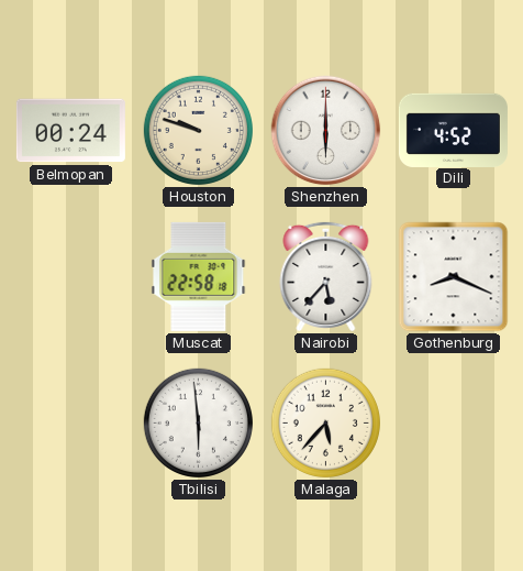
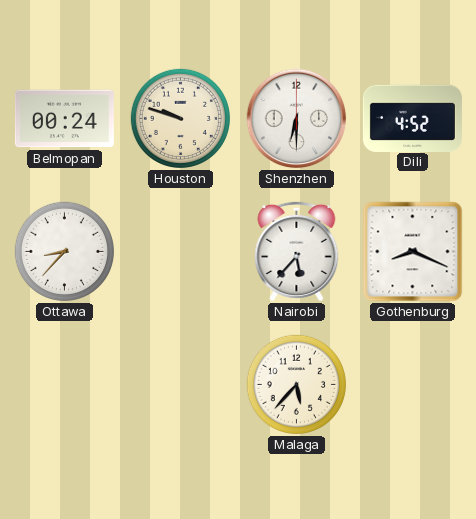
Shenzhen: 6:00 -> 6:30 (297, 119)
Ottawa: none -> 8:37 (64, 251)
Muscat: 22:58 -> none (199, 276)
Tbilisi: 5:59 -> none (198, 422)
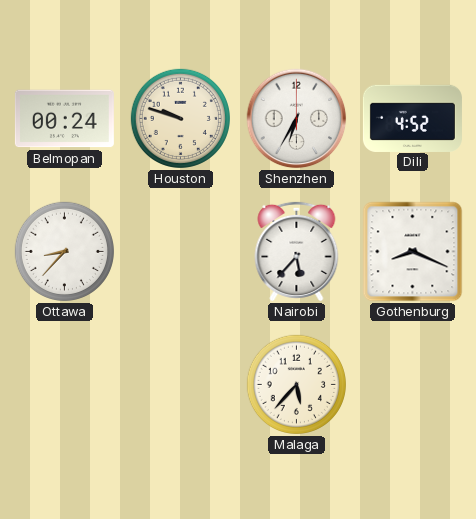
Shenzhen: 6:30 -> 6:35 (297, 119)
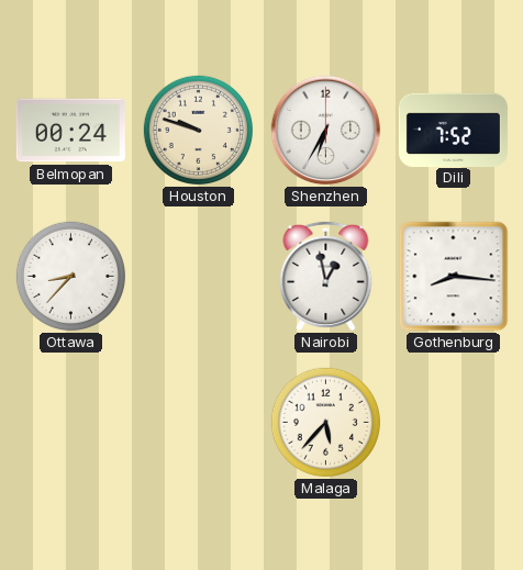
Dili: 4:52 -> 7:52 (453, 130)
Nairobi: 5:37 -> 12:58 (326, 276)
Gothenburg: 8:19 -> 8:16 (454, 277)
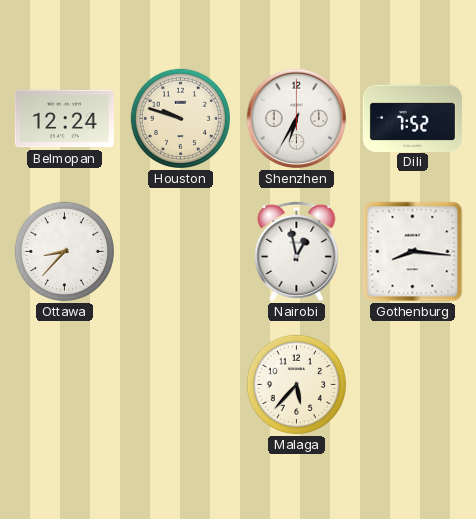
Belmopan: 00:24 -> 12:24 (64, 119)
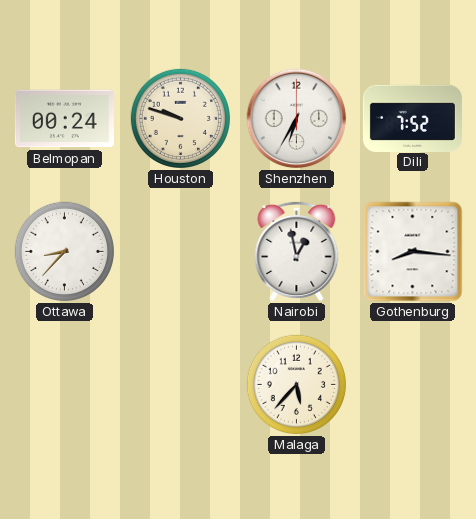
Belmopan: 12:24 -> 00:24 (64, 119)
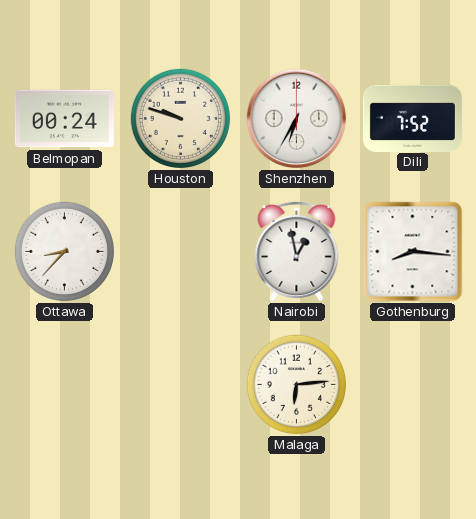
Malaga: 5:37 -> 6:14 (296, 384)
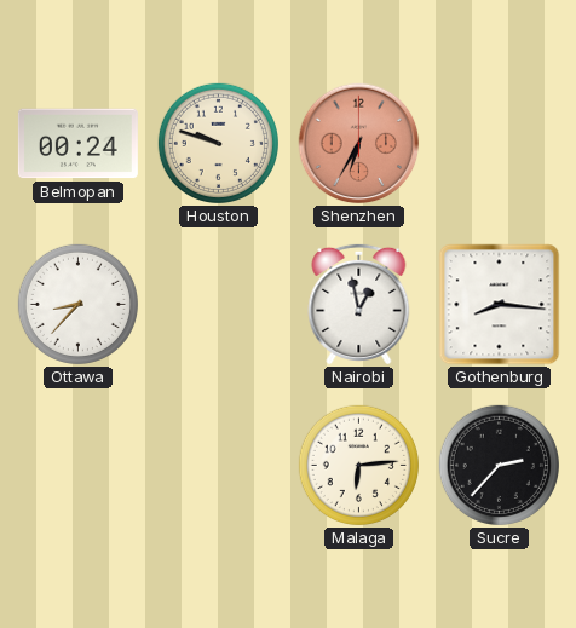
Shenzhen dial: white -> salmon (359, 144)
Dili: 7:52 -> none (412, 118)
Sucre: none -> 2:37 (499, 465)
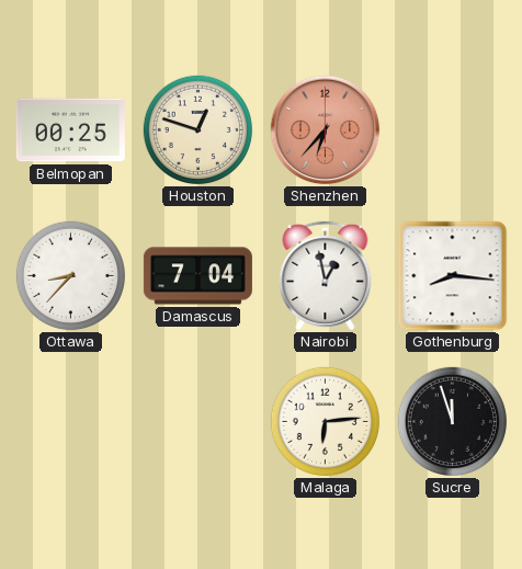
Belmopan: 00:24 -> 00:25 (70, 130)
Houston: 9:48 -> 12:48 (197, 129)
Shenzhen: 6:35 -> 6:37 (326, 130)
Damascus: none -> 7:04 (197, 276)
Sucre: 2:37 -> 11:57 (452, 421)
